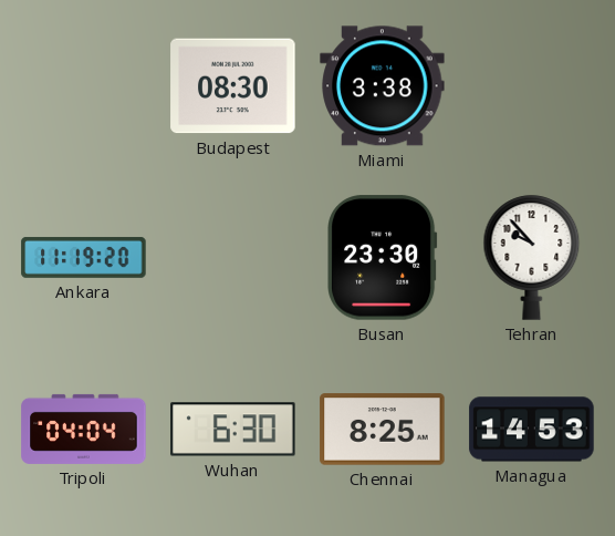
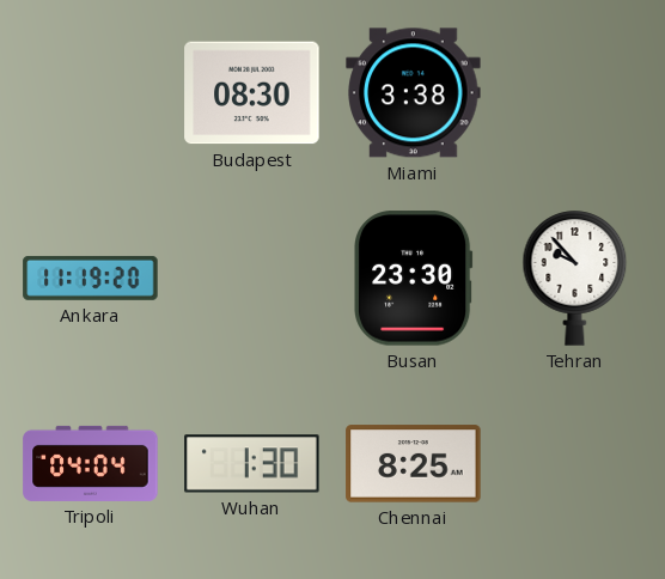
Wuhan: 6:30 -> 1:30 (252, 464)
Managua: 14:53 -> none (532, 430)
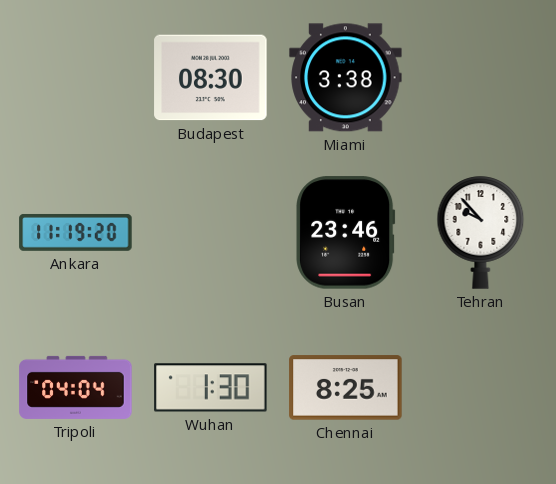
Busan: 23:30 -> 23:46 (346, 233)
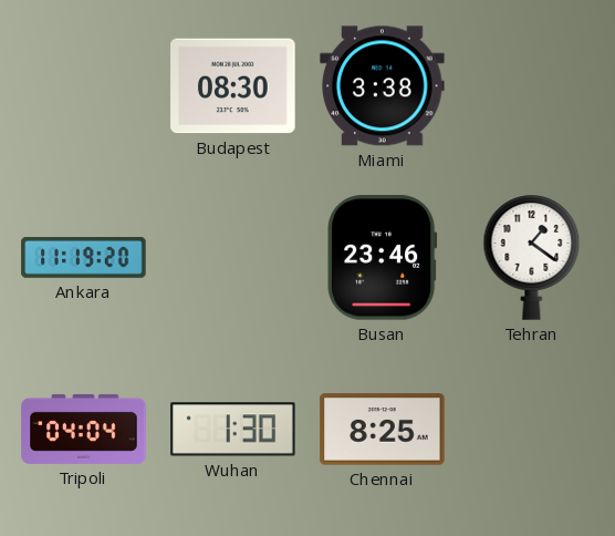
Tehran: 9:53 -> 1:21 (532, 258)
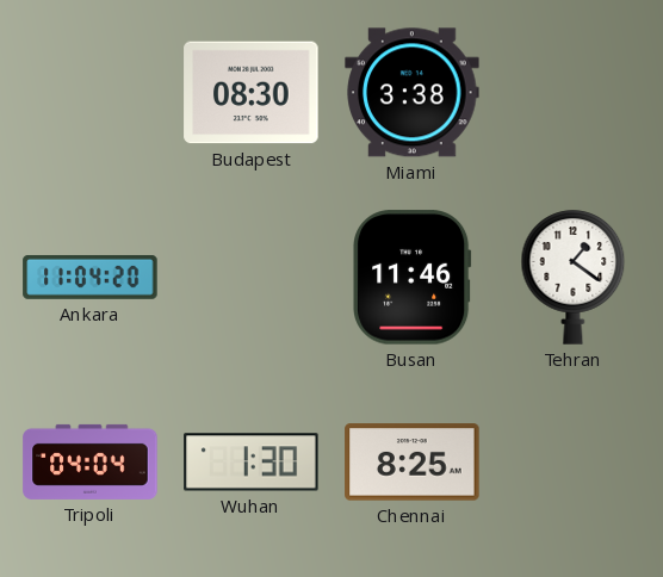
Ankara: 11:19 -> 11:04 (91, 277)
Busan: 23:46 -> 11:46 (413, 278)
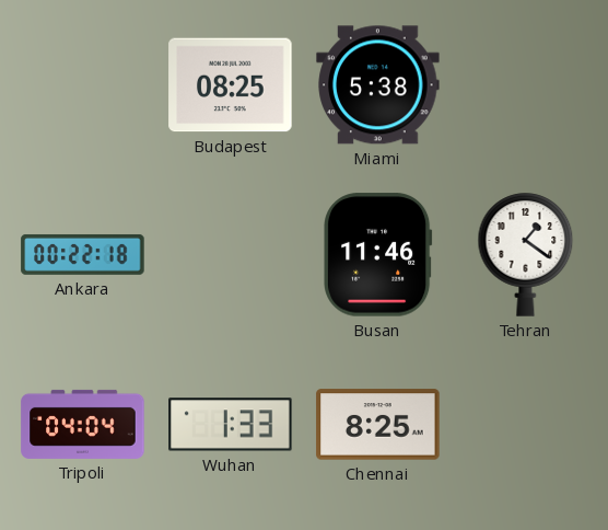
Budapest: 08:30 -> 08:25 (231, 85)
Miami: 3:38 -> 5:38 (378, 85)
Ankara: 11:04 -> 00:22 (83, 254)
Wuhan: 1:30 -> 1:33 (231, 425)
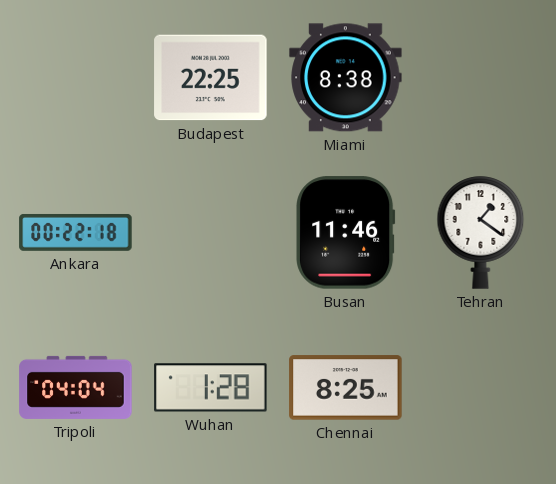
Budapest: 08:25 -> 22:25 (211, 78)
Miami: 5:38 -> 8:38 (346, 78)
Wuhan: 1:33 -> 1:28 (211, 388)
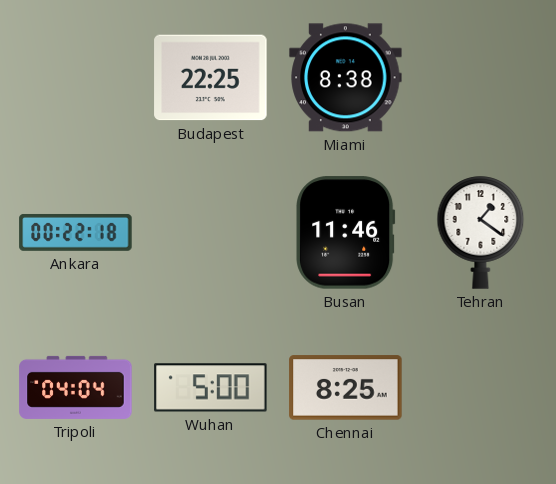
Wuhan: 1:28 -> 5:00 (211, 388)
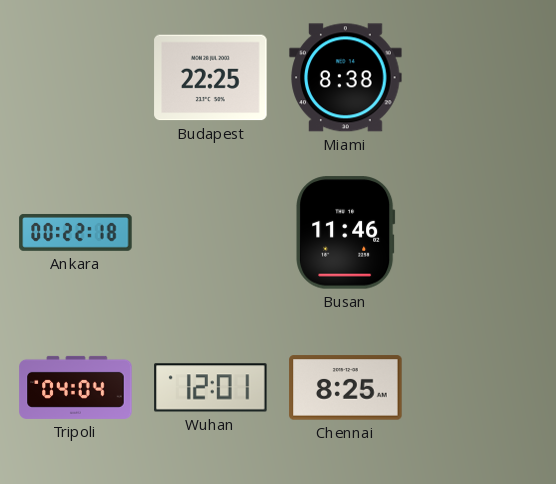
Tehran: 1:21 -> none (481, 233)
Wuhan: 5:00 -> 12:01 (211, 388)
